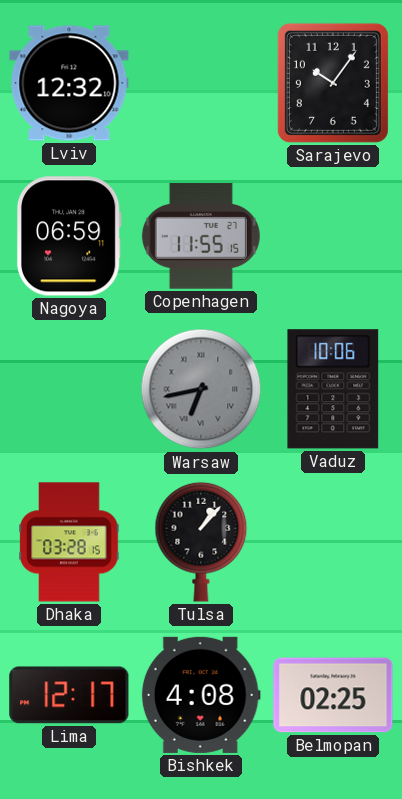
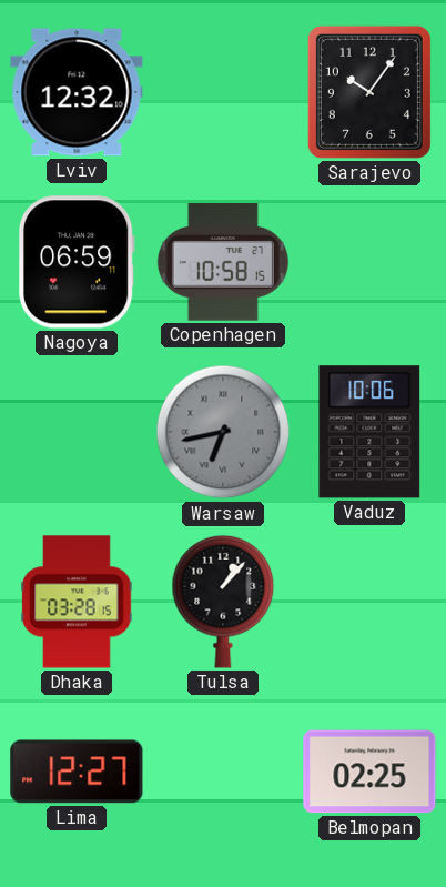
Copenhagen: 11:55 -> 10:58 (223, 262)
Lima: 12:17 -> 12:27 (77, 772)
Bishkek: 4:08 -> none (201, 695)
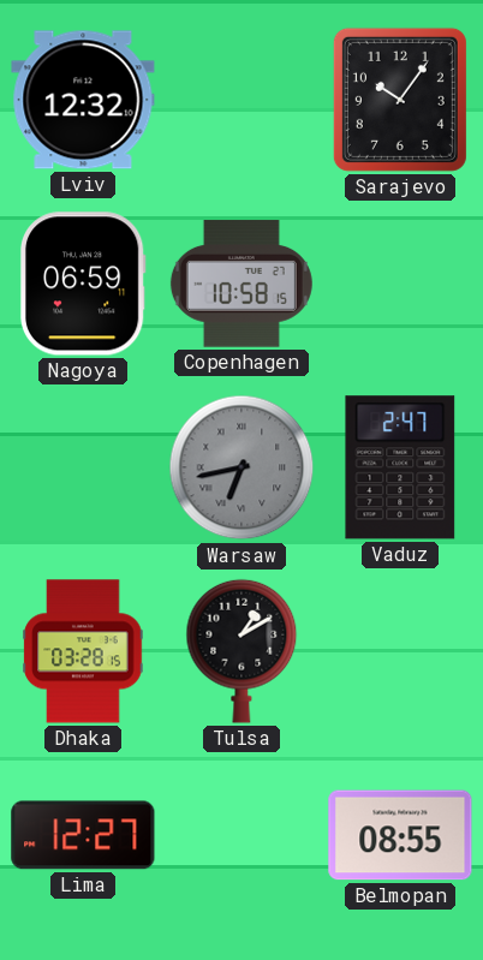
Vaduz: 10:06 -> 2:47 (400, 467)
Tulsa: 1:07 -> 1:10 (241, 651)
Belmopan: 02:25 -> 08:55 (400, 835)
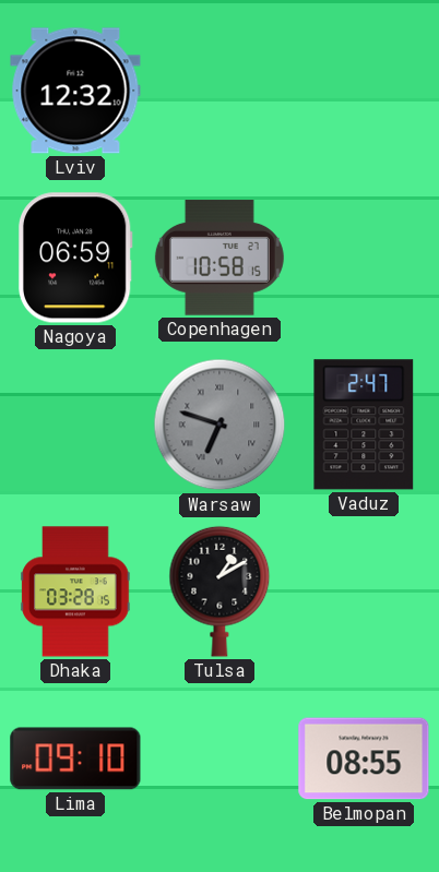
Sarajevo: 10:06 -> none (400, 100)
Warsaw: 6:43 -> 6:48 (220, 425)
Lima: 12:27 -> 09:10 (75, 758)
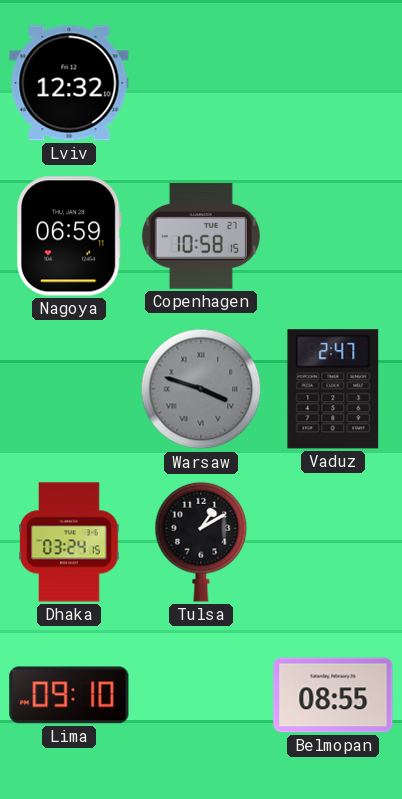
Warsaw: 6:48 -> 3:48 (201, 389)
Dhaka: 03:28 -> 03:24 (69, 542)
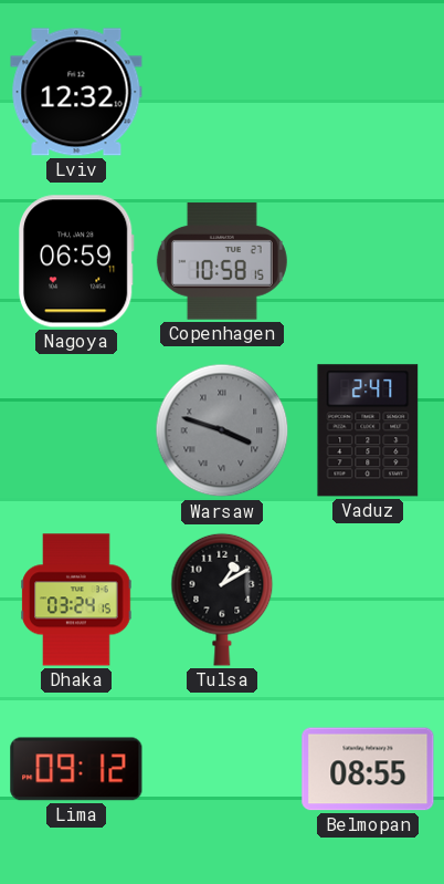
Lima: 09:10 -> 09:12 (76, 769)
